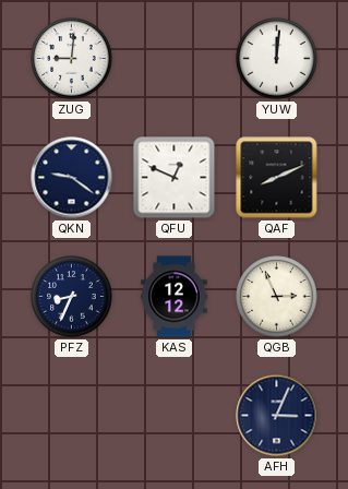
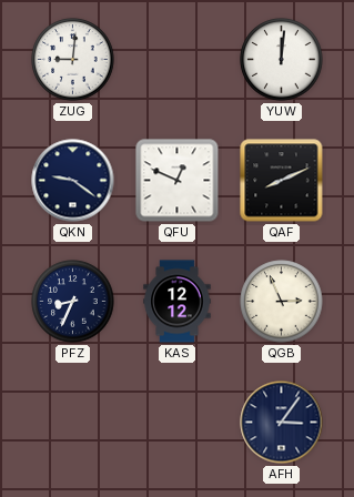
AFH: 3:04 -> 3:06 (282, 423)
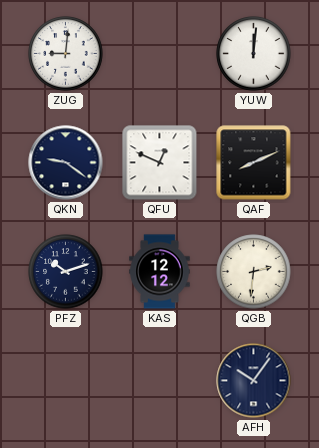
PFZ: 8:34 -> 10:12 (66, 272)
QGB: 2:56 -> 2:31 (254, 272)
AFH: 3:06 -> 10:06 (254, 381)
